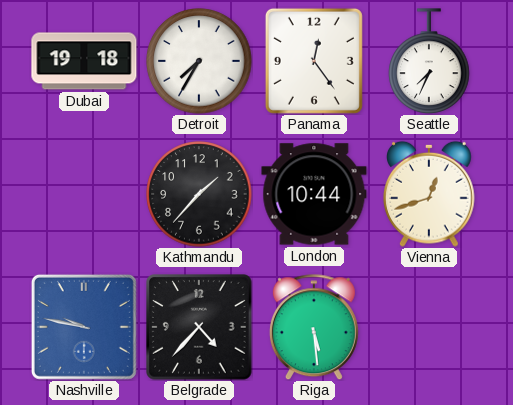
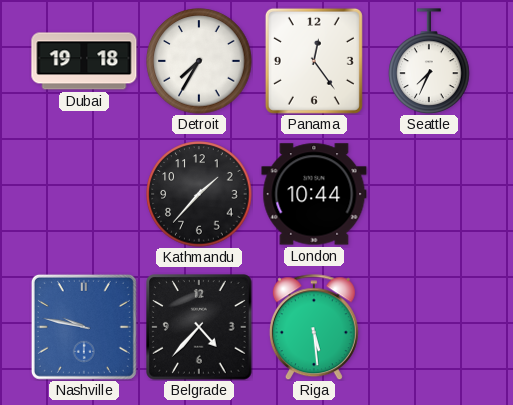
Vienna: 12:42 -> none (430, 194)
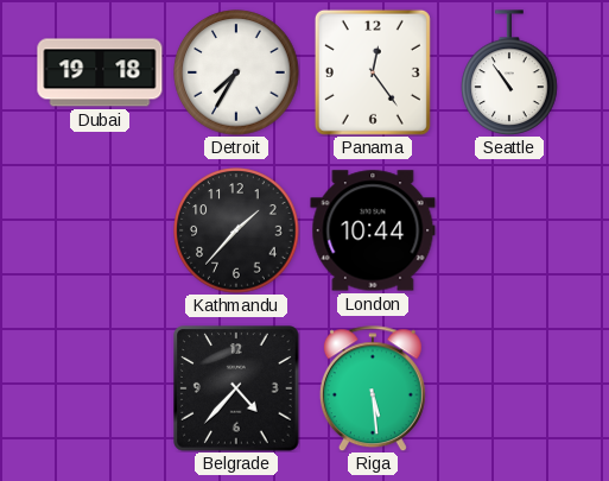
Seattle: 7:34 -> 10:54 (509, 72)
Nashville: 9:47 -> none (84, 327)
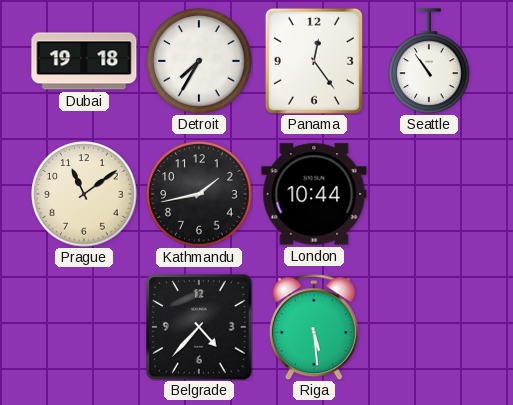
Prague: none -> 11:09 (84, 194)
Kathmandu: 1:37 -> 1:43 (199, 194)
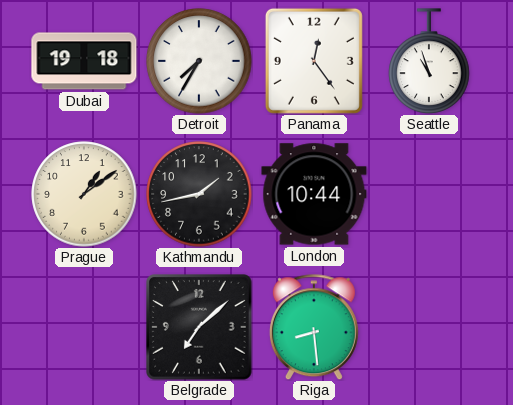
Seattle: 10:54 -> 10:57 (429, 61)
Prague: 11:09 -> 1:09 (84, 194)
Belgrade: 4:37 -> 7:08 (199, 327)
Riga: 5:29 -> 8:29 (314, 327)
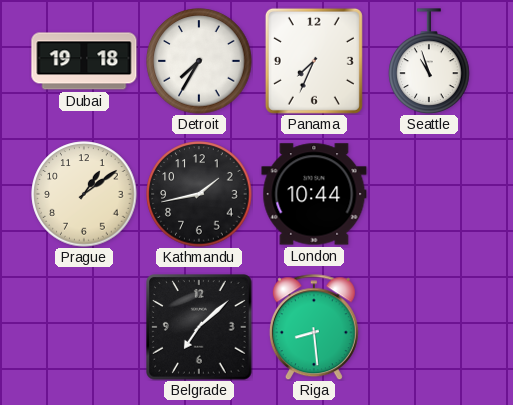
Panama: 12:24 -> 7:34 (314, 61)
